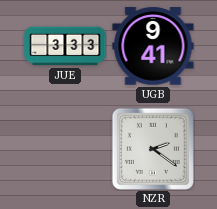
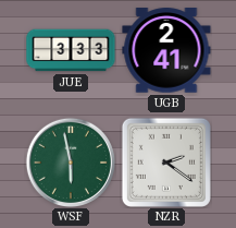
UGB: 9:41 -> 2:41 (166, 50)
WSF: none -> 5:58 (70, 161)
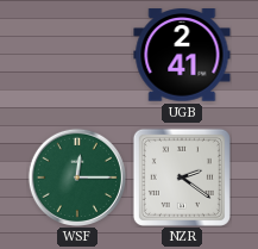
JUE: 3:33 -> none (71, 50)
WSF: 5:58 -> 12:15 (76, 176)
